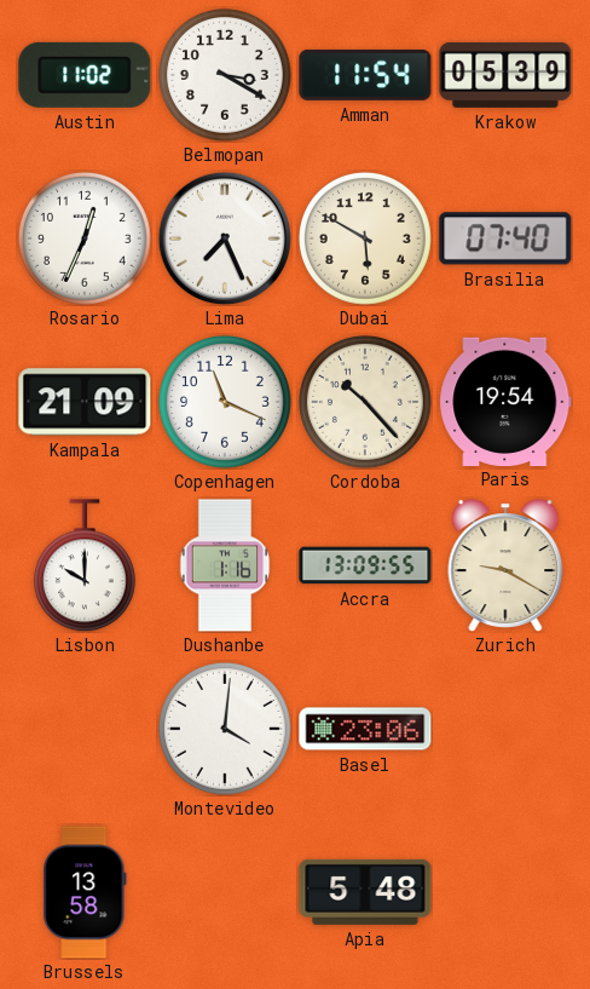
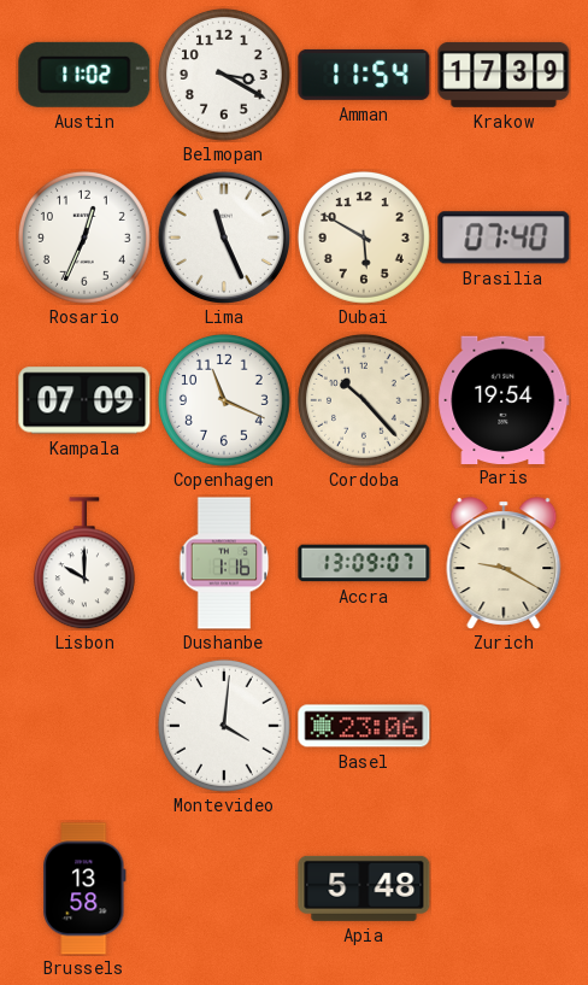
Krakow: 05:39 -> 17:39 (504, 75)
Lima: 7:26 -> 11:26 (223, 236)
Kampala: 21:09 -> 07:09 (84, 400)
Accra: 13:09:55 -> 13:09:07 (364, 563)
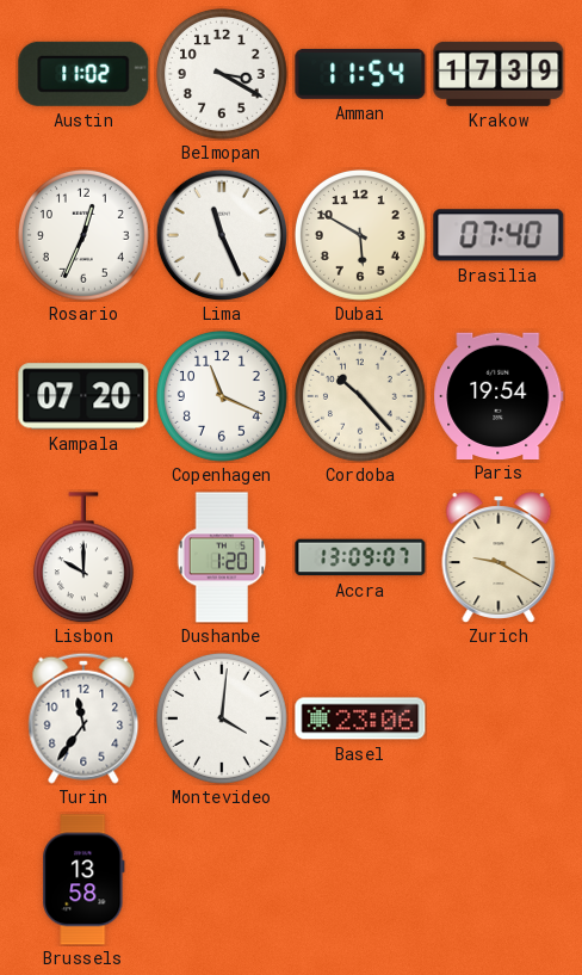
Kampala: 07:09 -> 07:20 (83, 396)
Dushanbe: 1:16 -> 1:20 (222, 557)
Turin: none -> 11:36 (83, 718)
Apia: 5:48 -> none (364, 889)
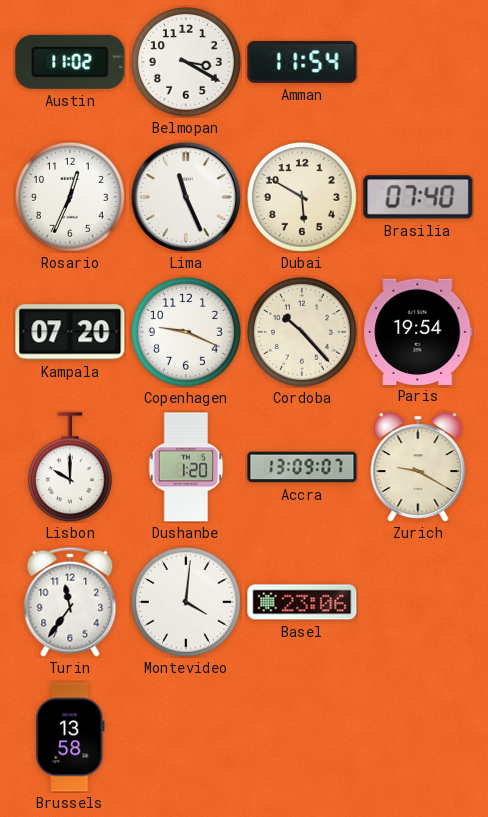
Krakow: 17:39 -> none (499, 74)
Copenhagen: 11:19 -> 9:19 (186, 332)
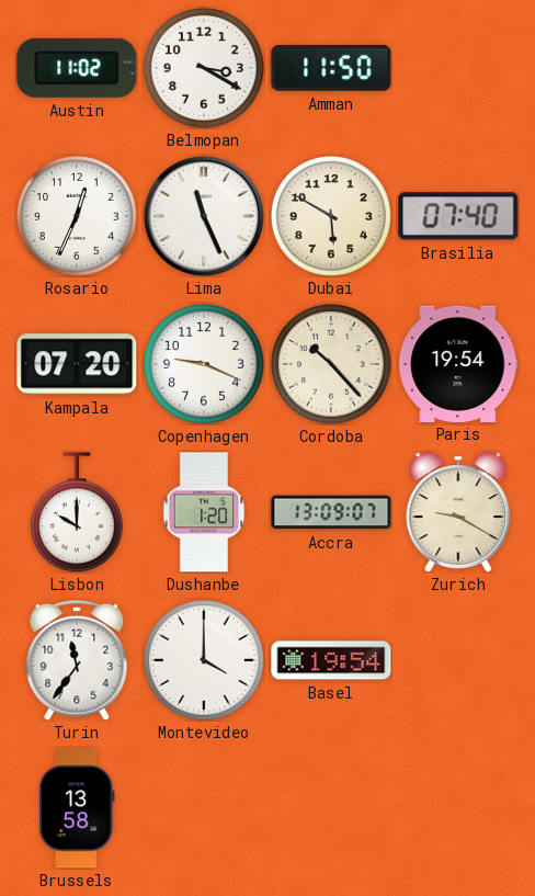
Amman: 11:54 -> 11:50 (331, 68)
Montevideo: 4:01 -> 4:00 (204, 660)
Basel: 23:06 -> 19:54 (331, 660)
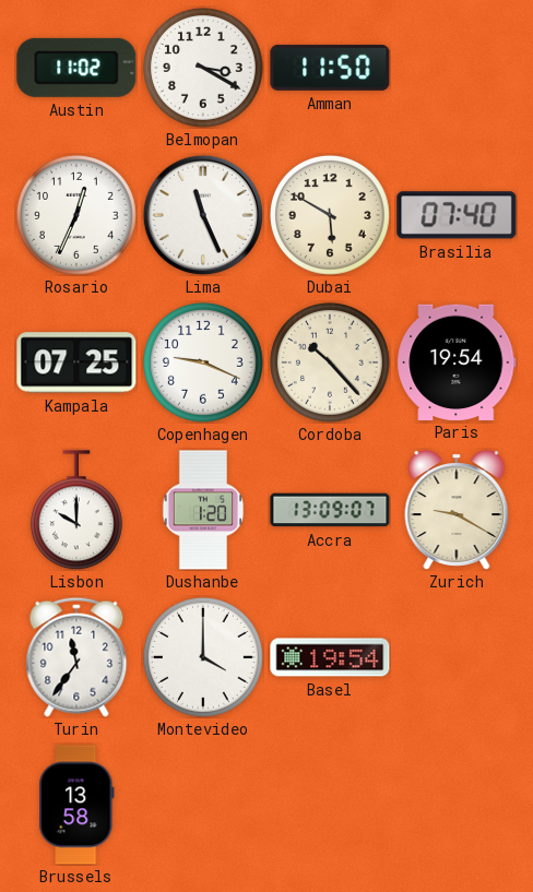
Kampala: 07:20 -> 07:25 (76, 362)
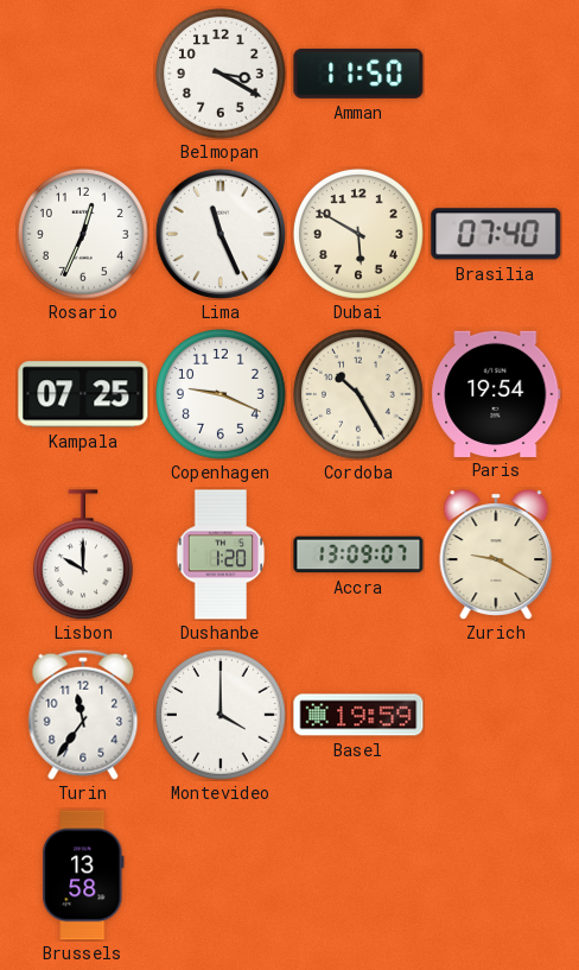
Austin: 11:02 -> none (76, 68)
Cordoba: 10:23 -> 10:25 (358, 394)
Basel: 19:54 -> 19:59 (358, 715)
